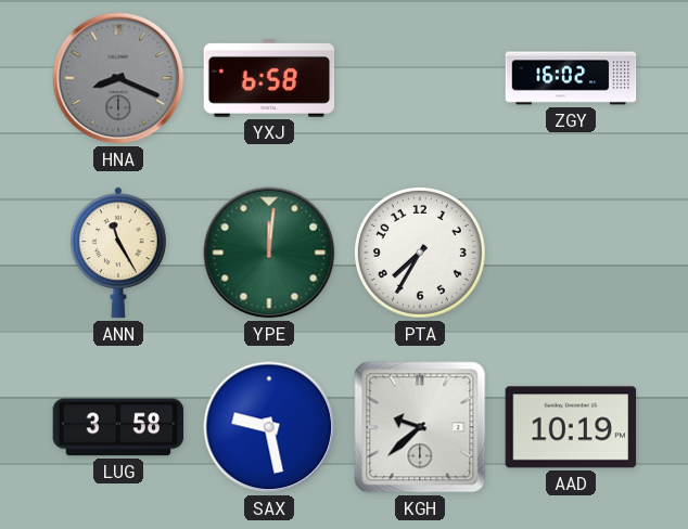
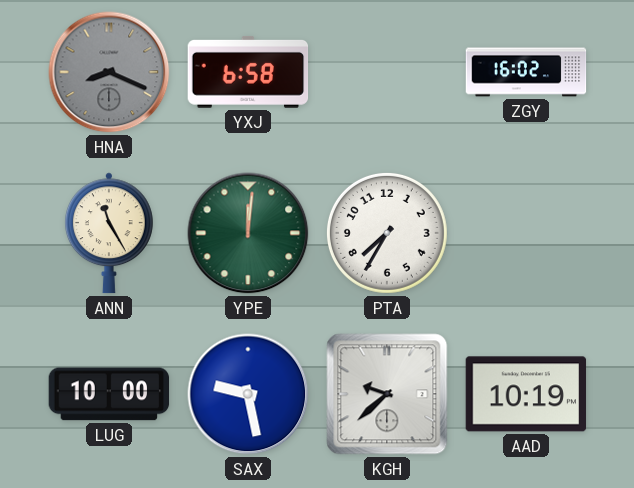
LUG: 3:58 -> 10:00 (109, 394)
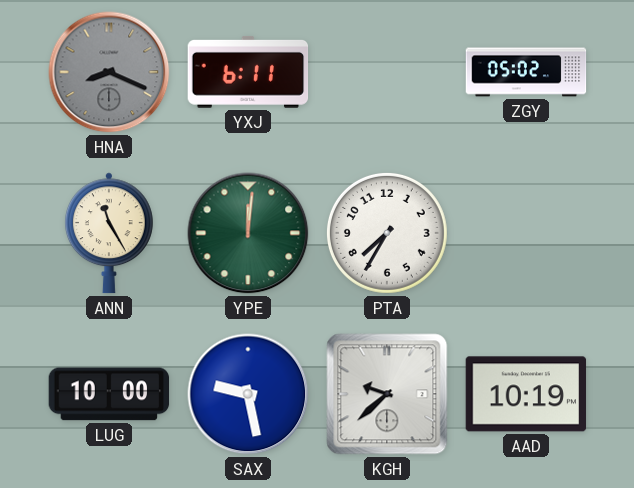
YXJ: 6:58 -> 6:11 (248, 72)
ZGY: 16:02 -> 05:02 (526, 72)
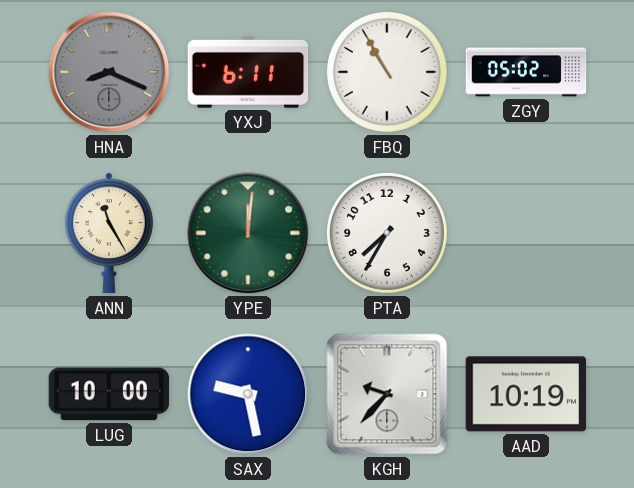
FBQ: none -> 10:55 (387, 72)
KGH: 9:38 -> 9:37 (387, 394)
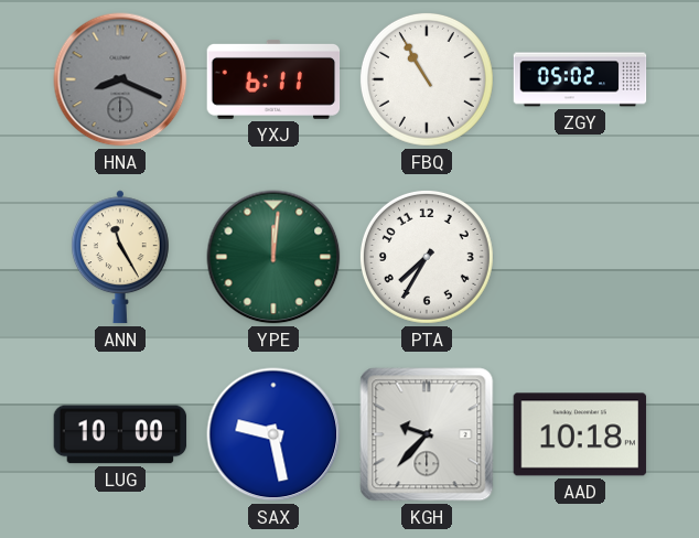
AAD: 10:19 -> 10:18 (580, 434)
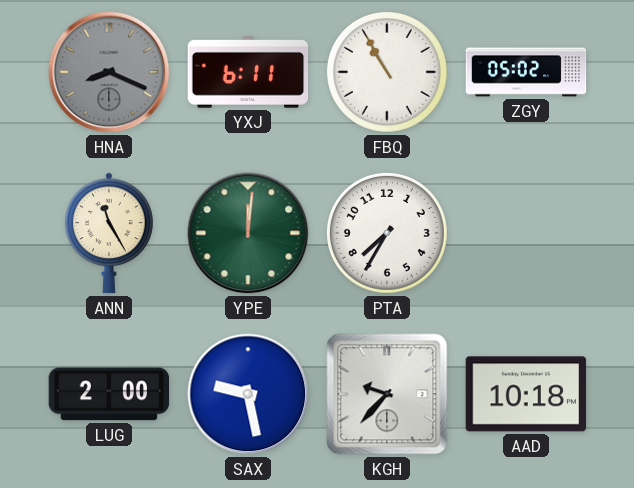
LUG: 10:00 -> 2:00 (109, 394)
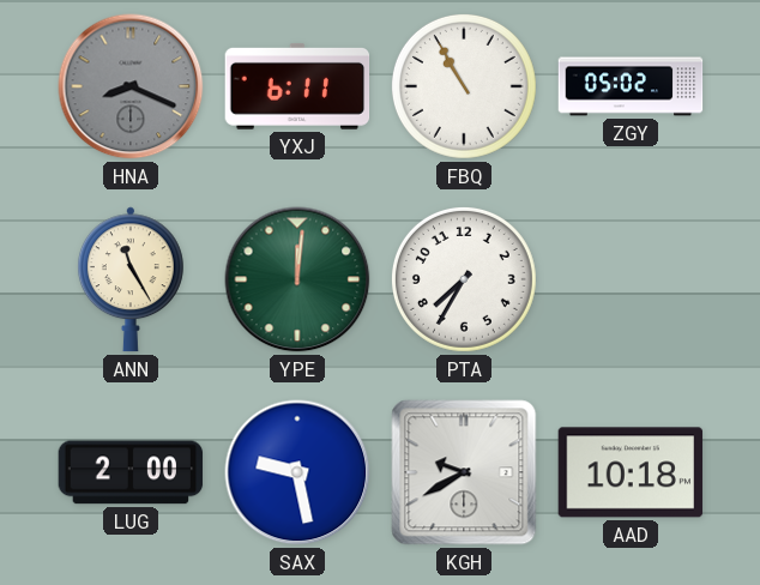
KGH: 9:37 -> 9:40 (464, 472)
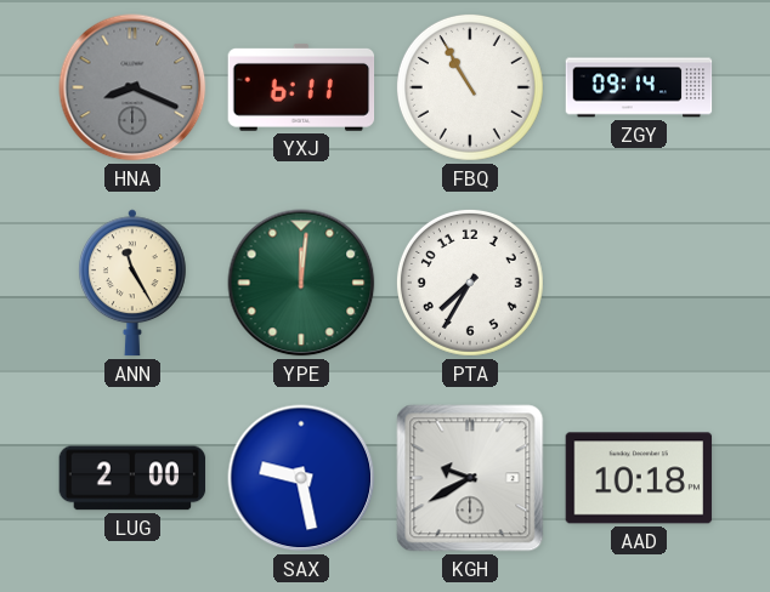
ZGY: 05:02 -> 09:14 (639, 87)
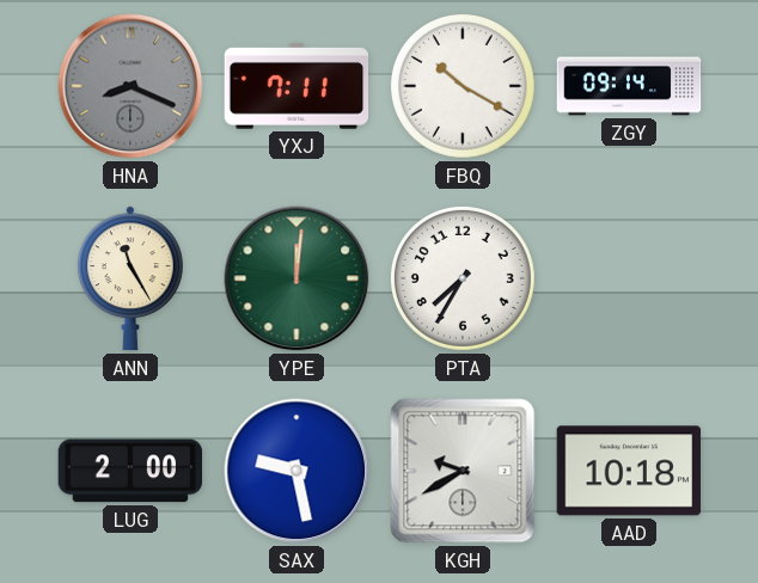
YXJ: 6:11 -> 7:11 (297, 86)
FBQ: 10:55 -> 10:20 (463, 86)
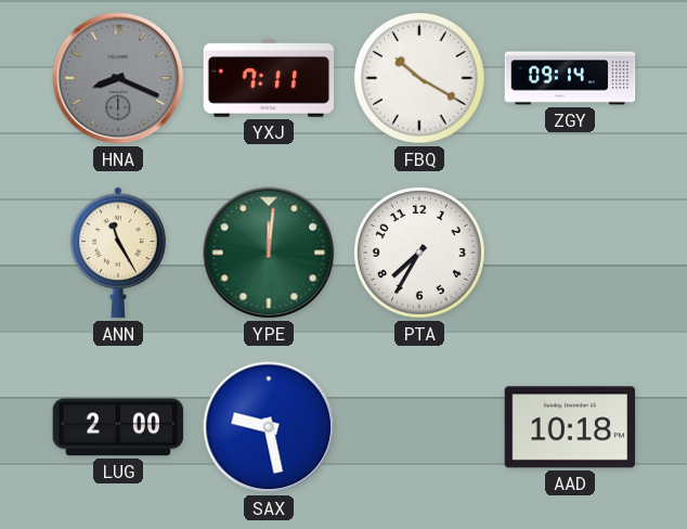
KGH: 9:40 -> none (463, 471)
